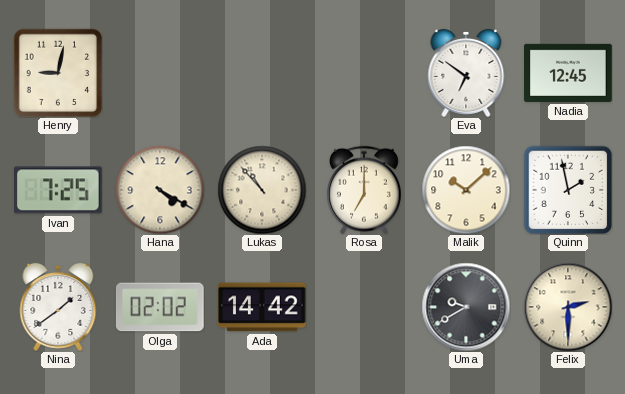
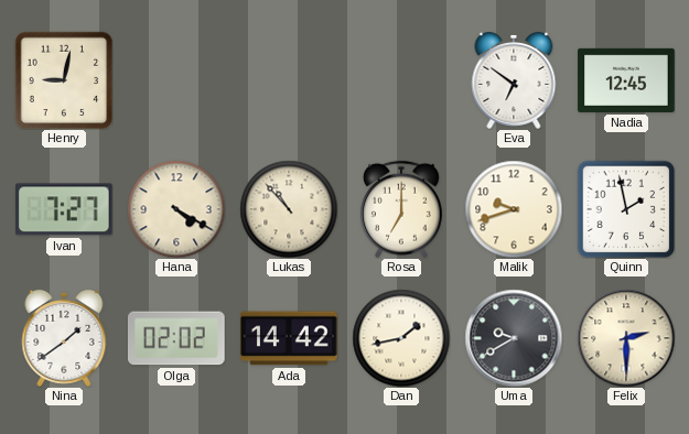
Ivan: 7:25 -> 7:27 (65, 209)
Malik: 10:08 -> 9:42 (514, 209)
Dan: none -> 1:43 (401, 338)
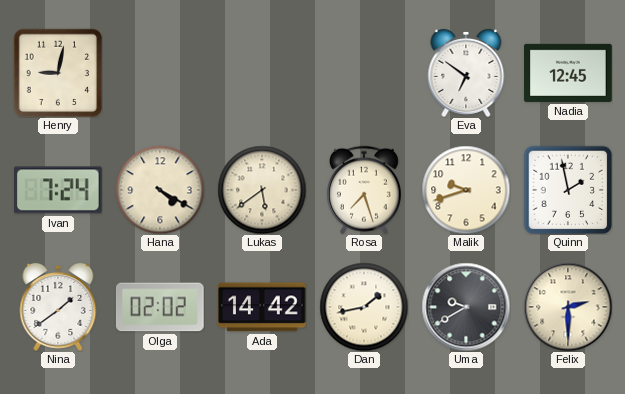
Ivan: 7:27 -> 7:24 (59, 190)
Lukas: 10:53 -> 5:39 (262, 190)
Rosa: 7:00 -> 7:27 (364, 190)
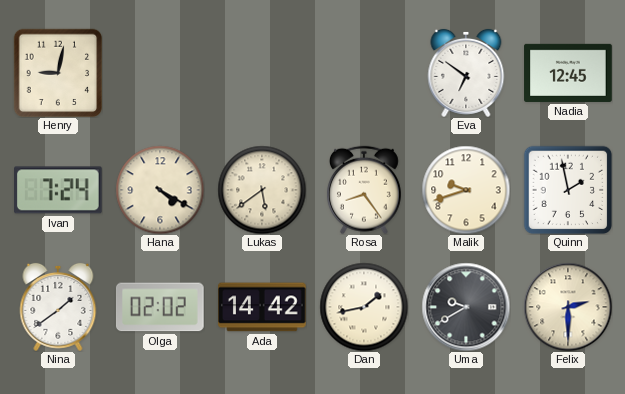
Rosa: 7:27 -> 8:24 (364, 190)
